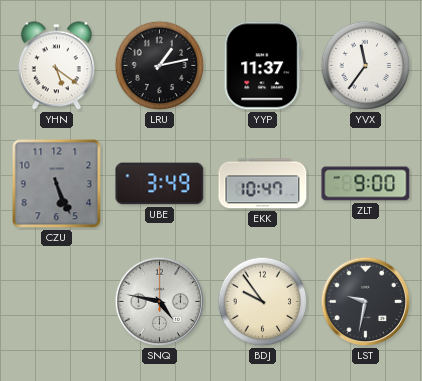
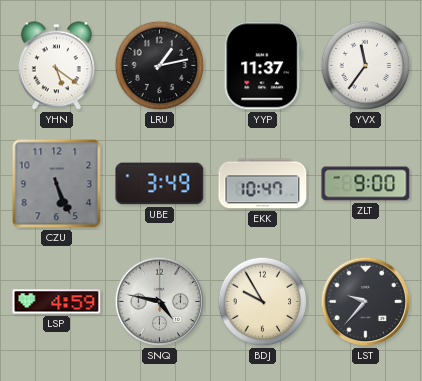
LSP: none -> 4:59 (57, 302)
BDJ: 9:54 -> 9:55 (263, 302)
LST: 9:32 -> 9:37 (366, 302)
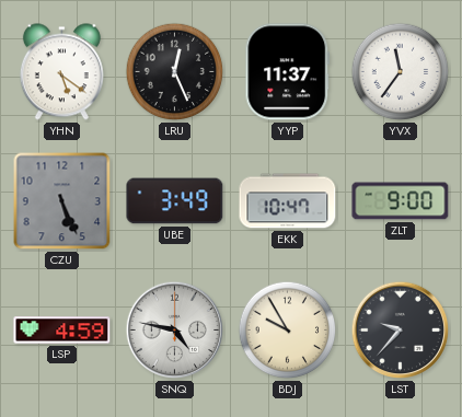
LRU: 1:13 -> 12:26 (175, 72)
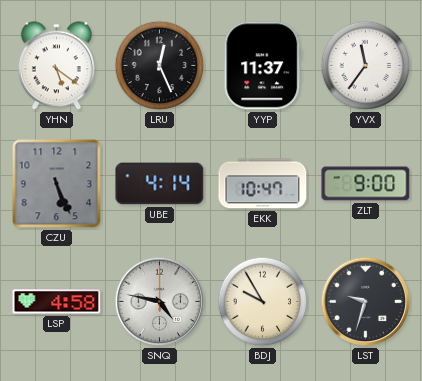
UBE: 3:49 -> 4:14 (160, 184)
LSP: 4:59 -> 4:58 (57, 302)
LST: 9:37 -> 9:33 (366, 302)
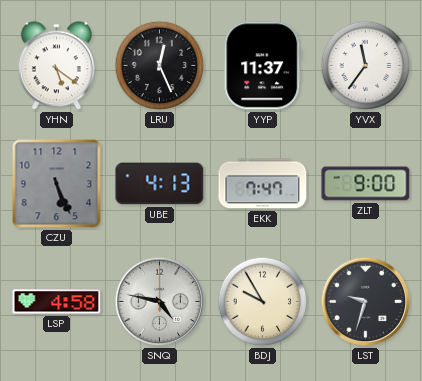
UBE: 4:14 -> 4:13 (160, 184)
EKK: 10:47 -> 7:47 (263, 184)
